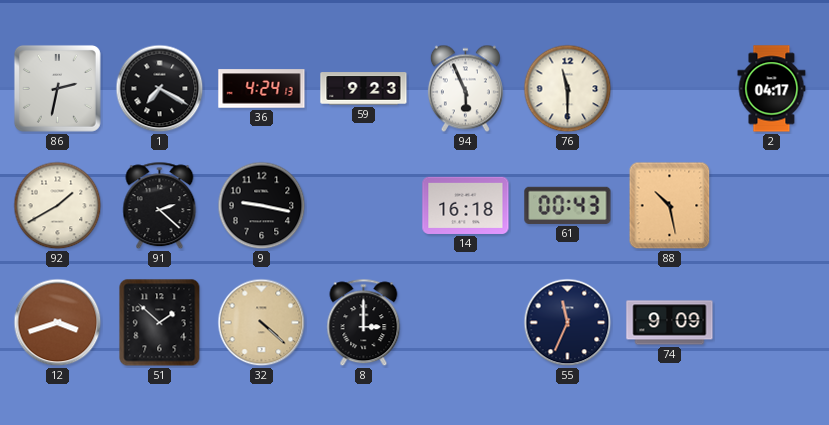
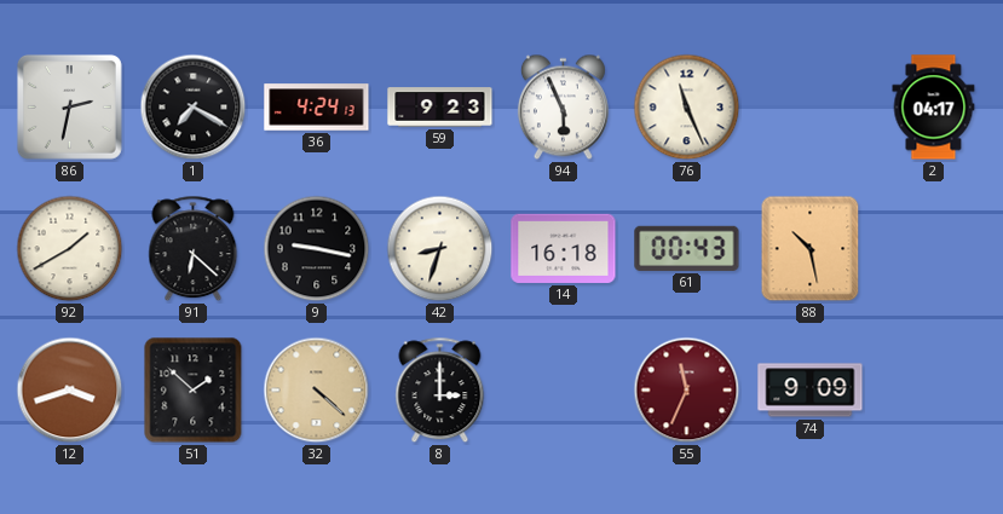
76: 11:30 -> 11:26 (687, 108)
91: 2:22 -> 6:22 (194, 249)
42: none -> 8:33 (440, 249)
55 dial: navy -> burgundy (687, 391)
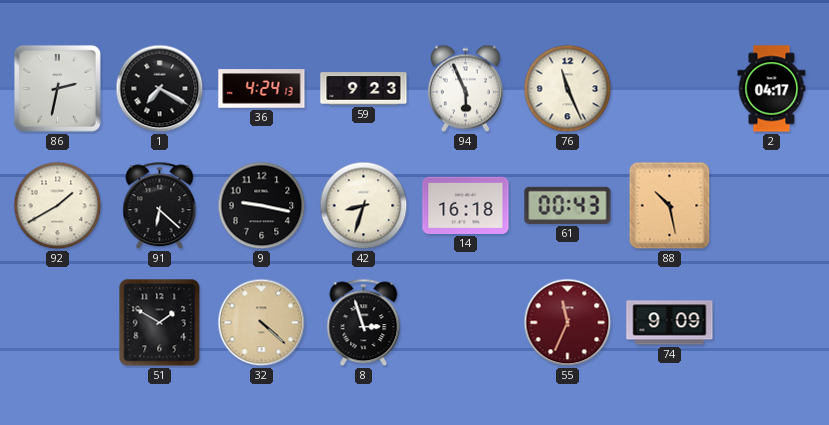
12: 3:42 -> none (70, 391)
51: 1:52 -> 1:50 (160, 323)
8: 3:00 -> 2:57 (364, 323)
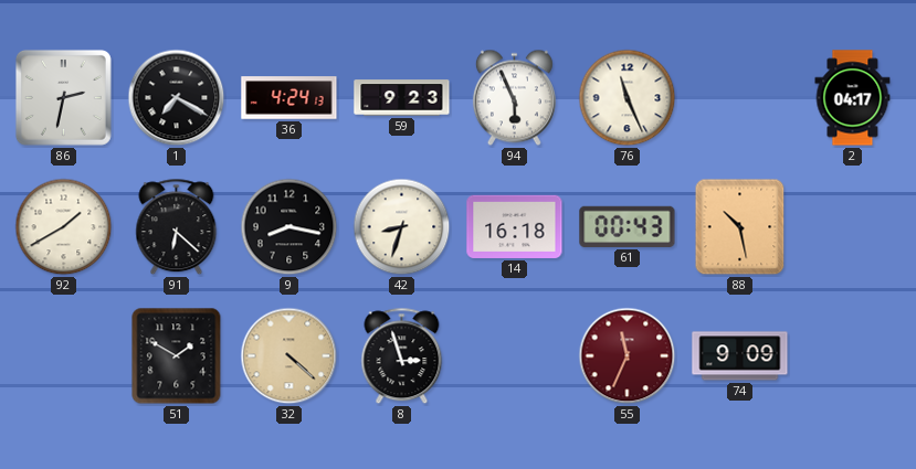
9: 9:17 -> 8:17 (289, 227)
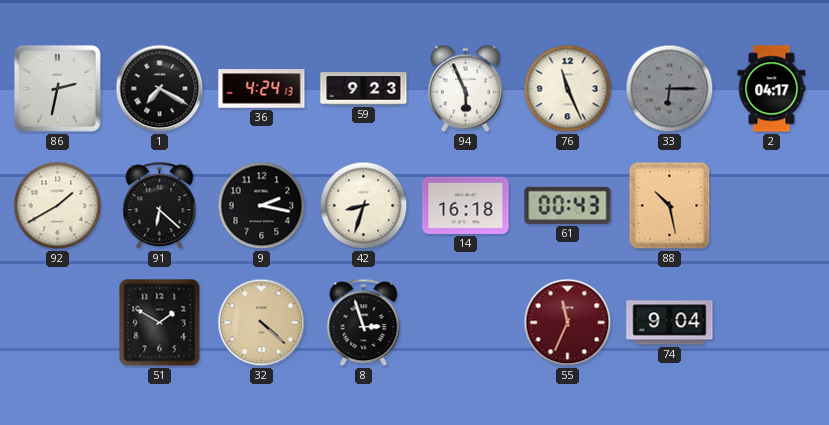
33: none -> 6:15 (670, 89)
9: 8:17 -> 2:17 (262, 206)
74: 9:09 -> 9:04 (670, 323)
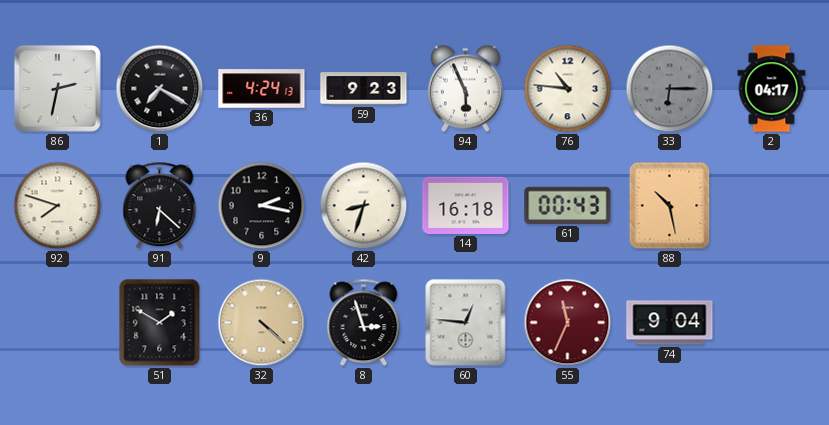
76: 11:26 -> 10:46 (568, 89)
92: 1:40 -> 7:48 (58, 206)
60: none -> 12:46 (466, 323)
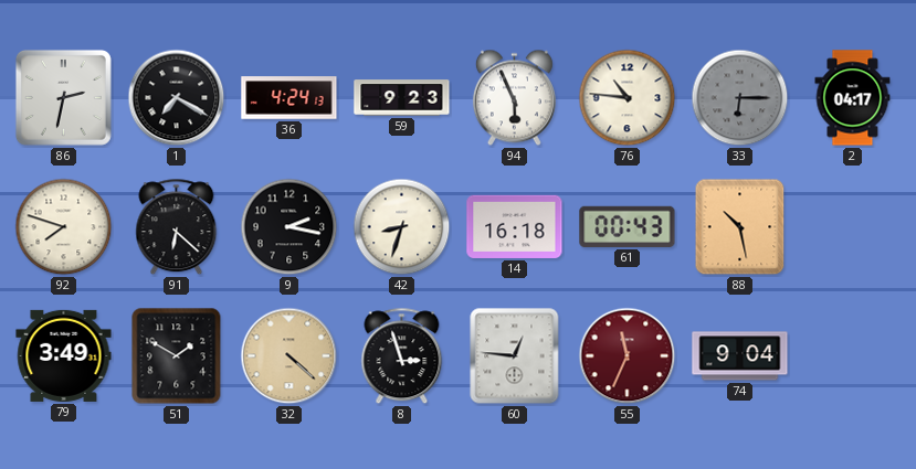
79: none -> 3:49 (64, 355)
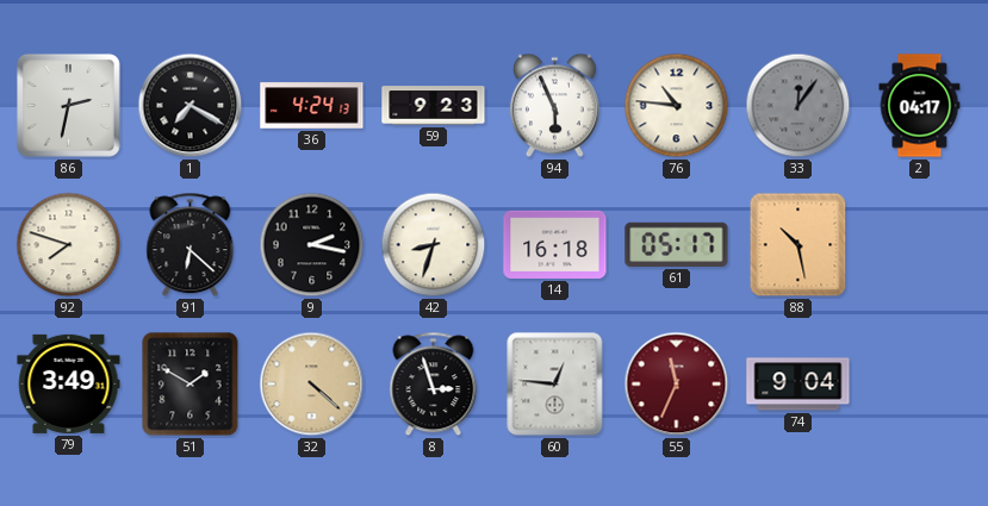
33: 6:15 -> 12:06 (799, 106)
61: 00:43 -> 05:17 (677, 244)
